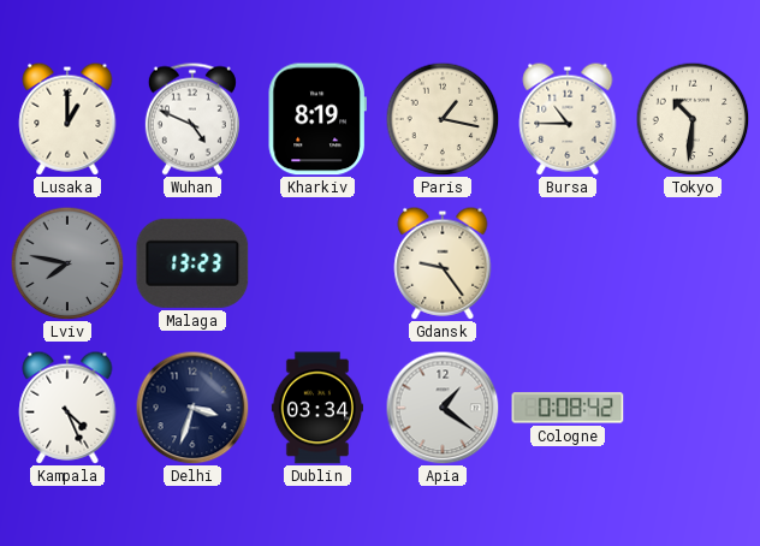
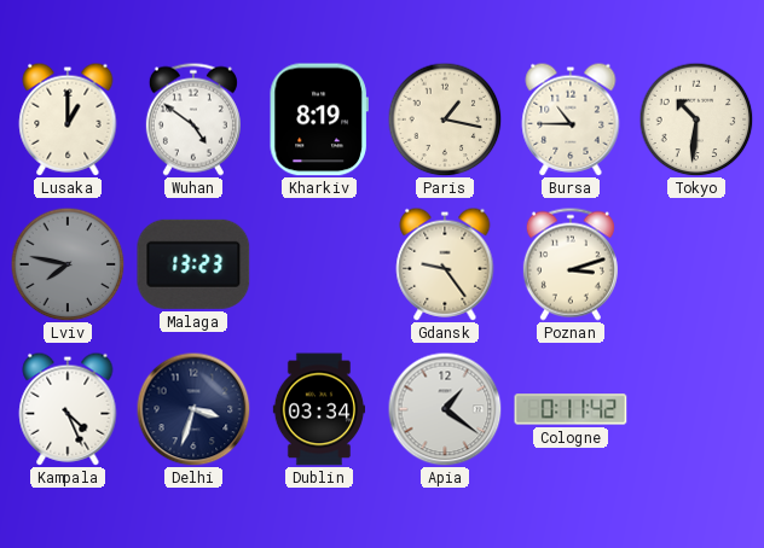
Wuhan: 4:49 -> 4:51 (193, 119)
Poznan: none -> 3:12 (571, 264)
Cologne: 0:08 -> 0:11 (571, 409)
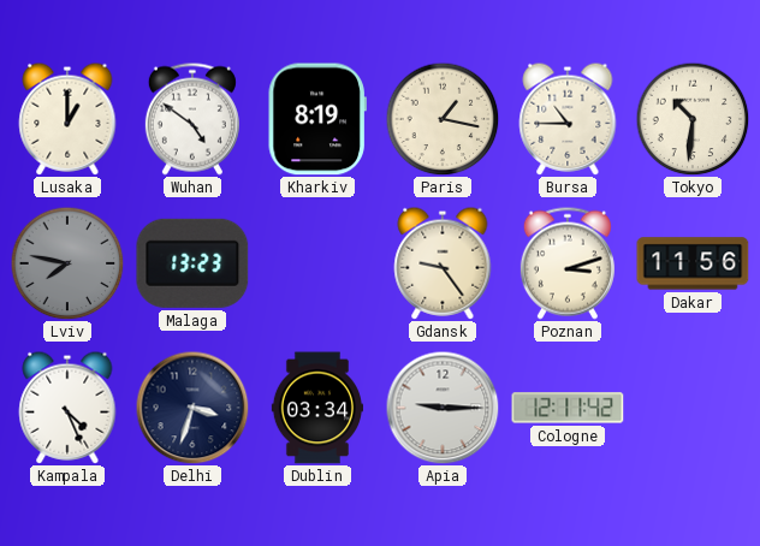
Dakar: none -> 11:56 (693, 263)
Apia: 1:21 -> 9:15 (443, 408)
Cologne: 0:11 -> 12:11 (568, 408)
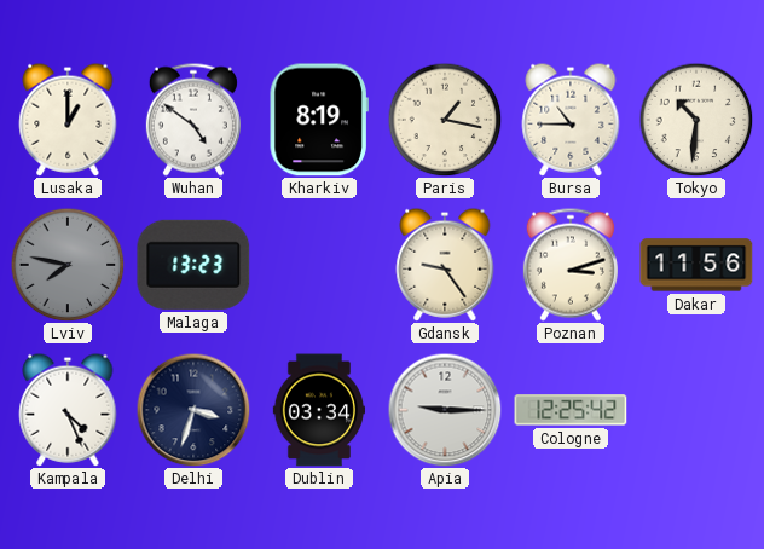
Cologne: 12:11 -> 12:25 (571, 410)
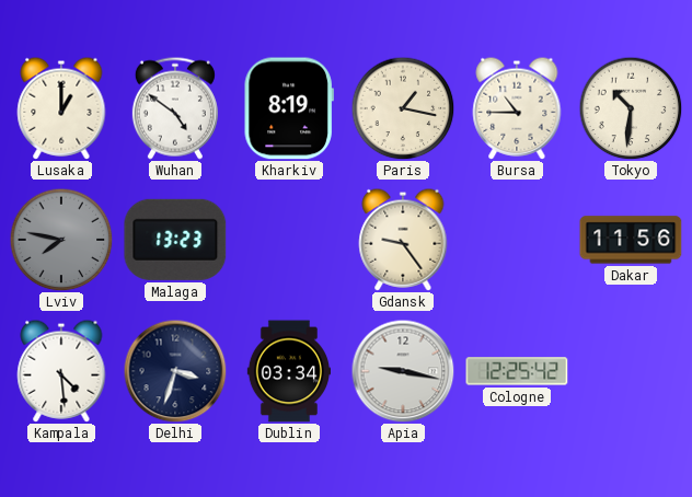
Poznan: 3:12 -> none (571, 265)
Kampala: 4:26 -> 4:29 (61, 371)
Apia: 9:15 -> 9:17 (403, 371)
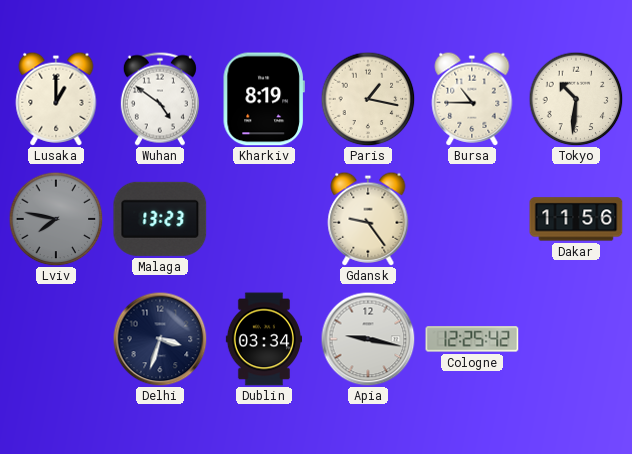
Kampala: 4:29 -> none (61, 371)
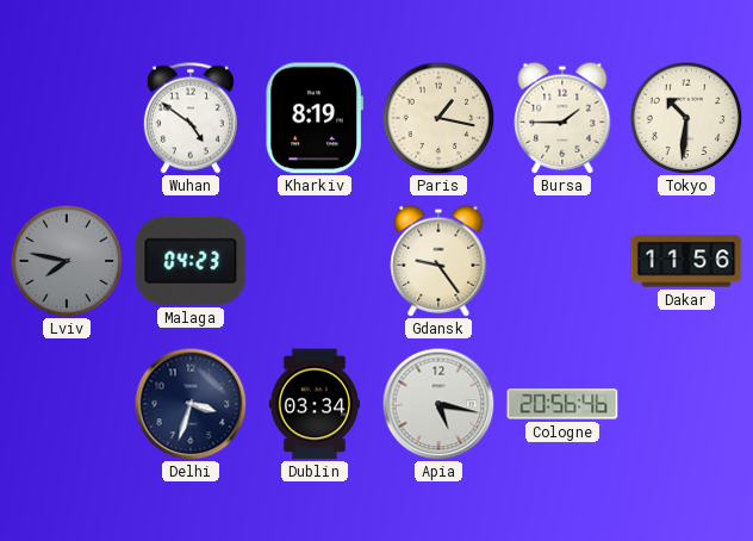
Lusaka: 1:00 -> none (56, 99)
Bursa: 10:45 -> 1:45 (562, 118)
Malaga: 13:23 -> 04:23 (191, 261)
Apia: 9:17 -> 5:17 (438, 404)
Cologne: 12:25 -> 20:56 (562, 404)
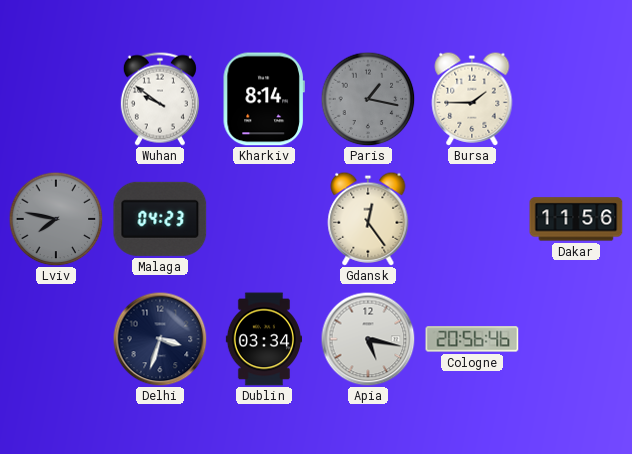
Wuhan: 4:51 -> 9:51 (160, 99)
Kharkiv: 8:19 -> 8:14 (264, 99)
Paris dial: cream -> grey (368, 99)
Tokyo: 10:31 -> none (686, 118)
Gdansk: 9:24 -> 12:24 (368, 219)
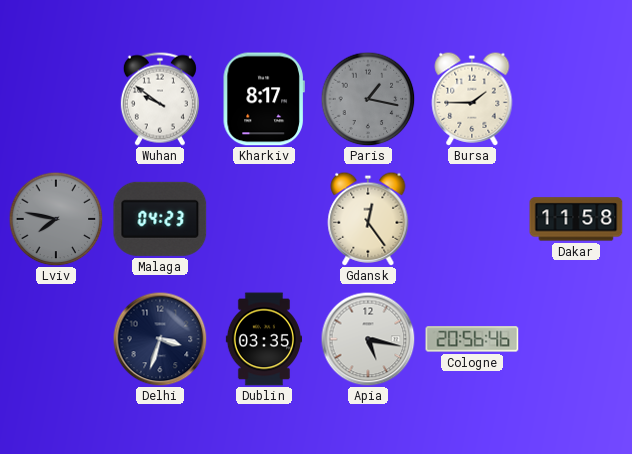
Kharkiv: 8:14 -> 8:17 (264, 99)
Dakar: 11:56 -> 11:58 (576, 219)
Dublin: 03:34 -> 03:35 (263, 339)
